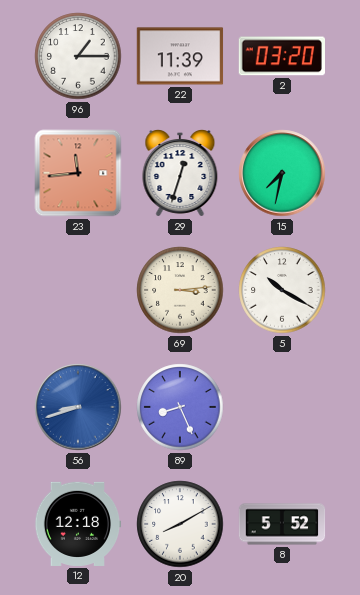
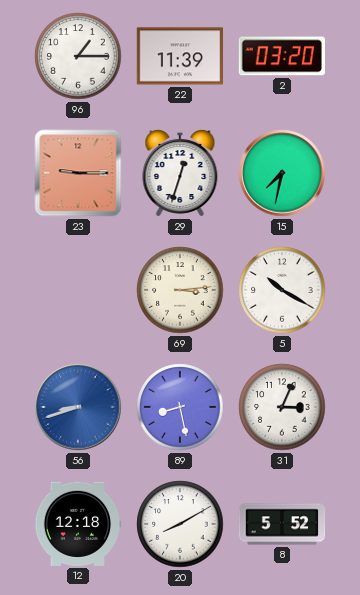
23: 11:44 -> 9:15 (78, 173)
89: 8:26 -> 8:28 (180, 407)
31: none -> 3:04 (282, 407)
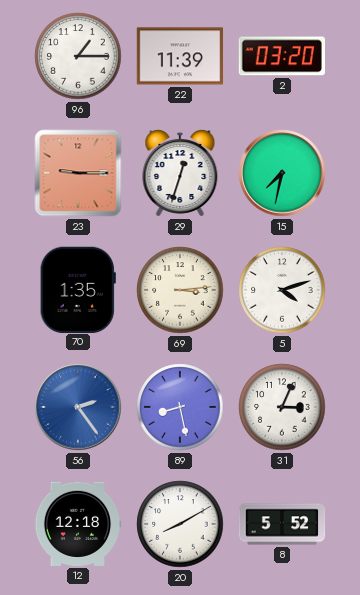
70: none -> 1:35 (78, 289)
5: 10:20 -> 4:12 (282, 290)
56: 8:42 -> 2:24 (78, 407)
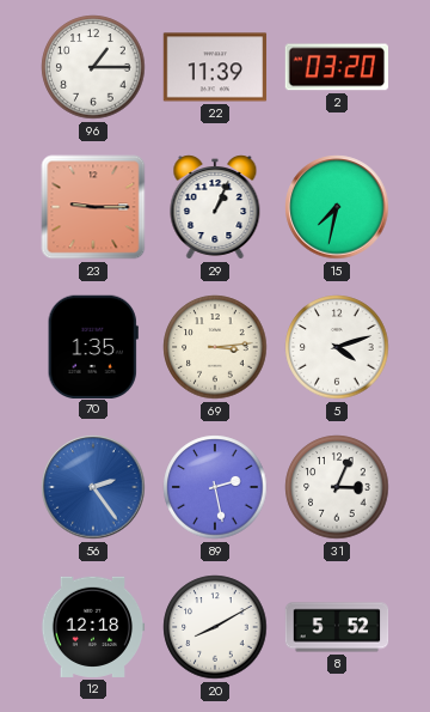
29: 12:33 -> 1:04 (215, 208)
89: 8:28 -> 2:28 (215, 487)
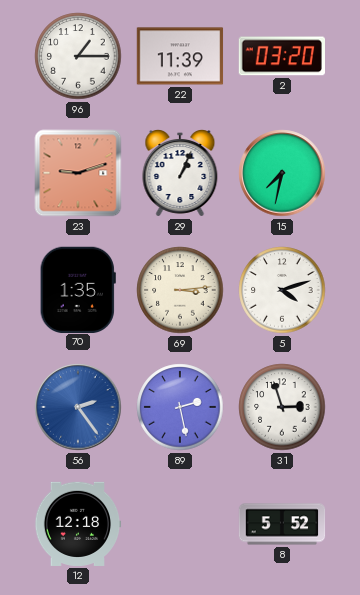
23: 9:15 -> 9:12 (78, 173)
31: 3:04 -> 2:57 (282, 407)
20: 8:10 -> none (215, 627)
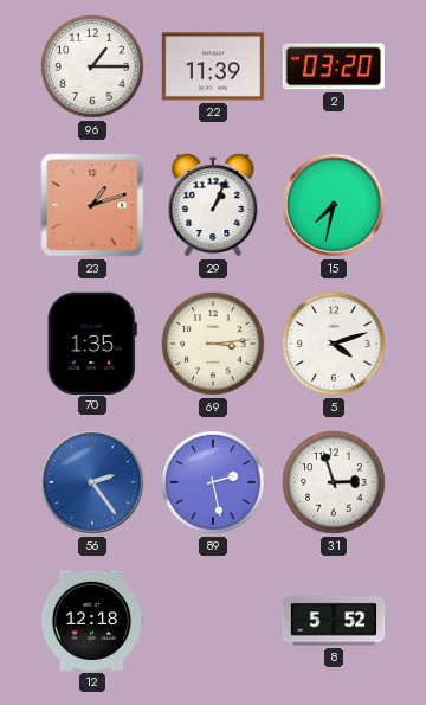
23: 9:12 -> 1:12 (92, 205)
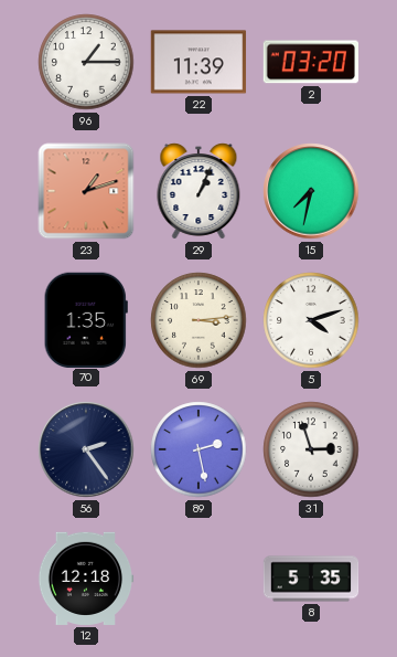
56 dial: blue -> navy (86, 449)
8: 5:52 -> 5:35 (311, 579)
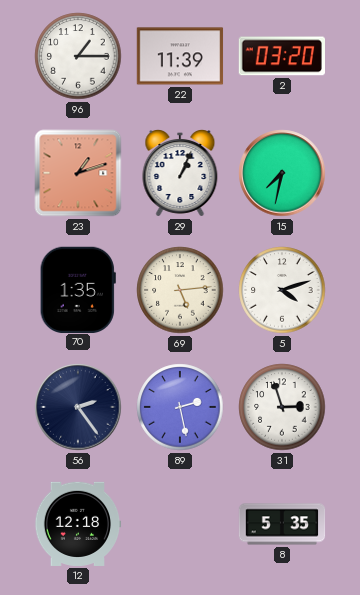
69: 3:14 -> 5:14 (180, 290)
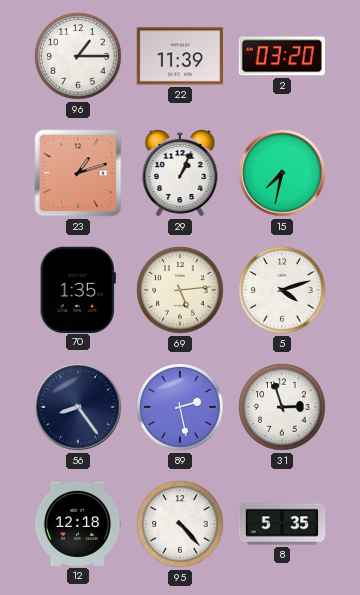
56: 2:24 -> 8:24 (78, 407)
95: none -> 4:23 (180, 524)
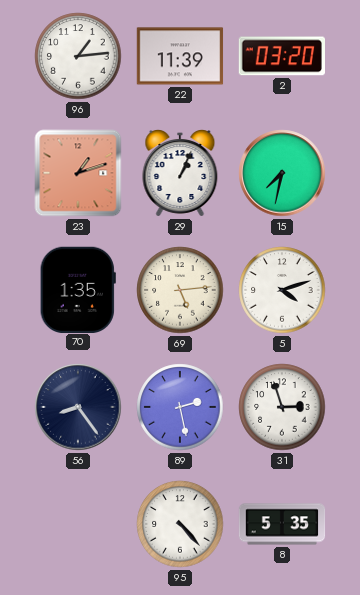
96: 1:15 -> 1:14 (78, 56)
12: 12:18 -> none (78, 524)
